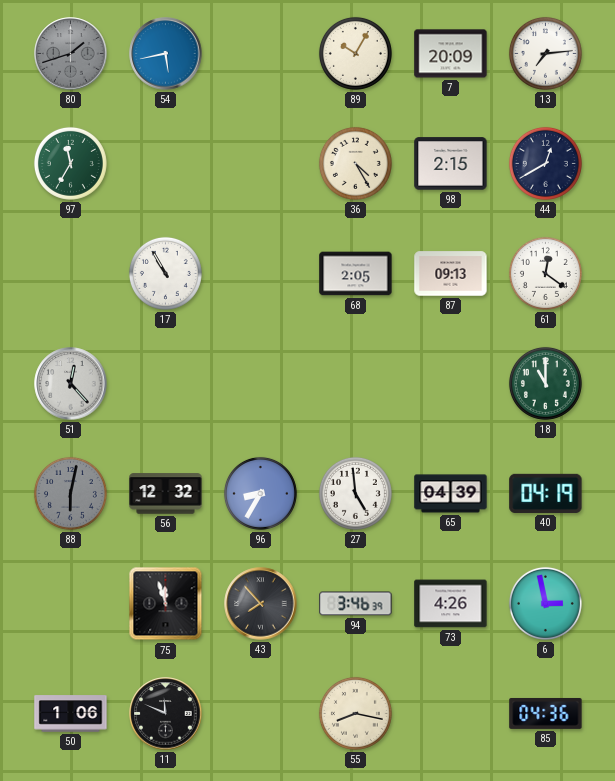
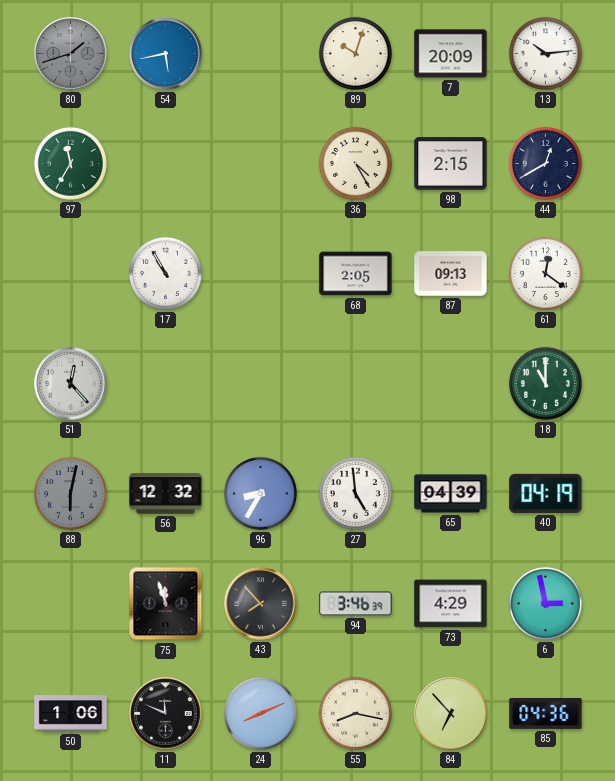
89: 10:05 -> 10:03 (355, 53)
13: 7:14 -> 10:14 (545, 53)
73: 4:26 -> 4:29 (451, 604)
24: none -> 8:11 (260, 713)
84: none -> 6:53 (451, 714)
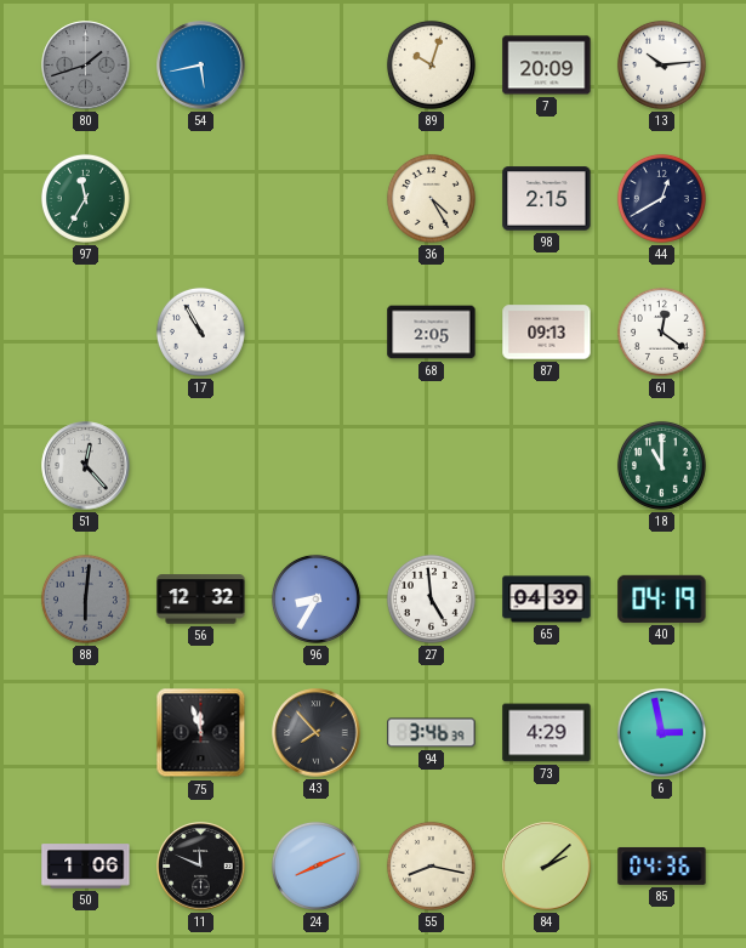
88: 6:02 -> 6:01 (85, 598)
84: 6:53 -> 2:08 (547, 867)
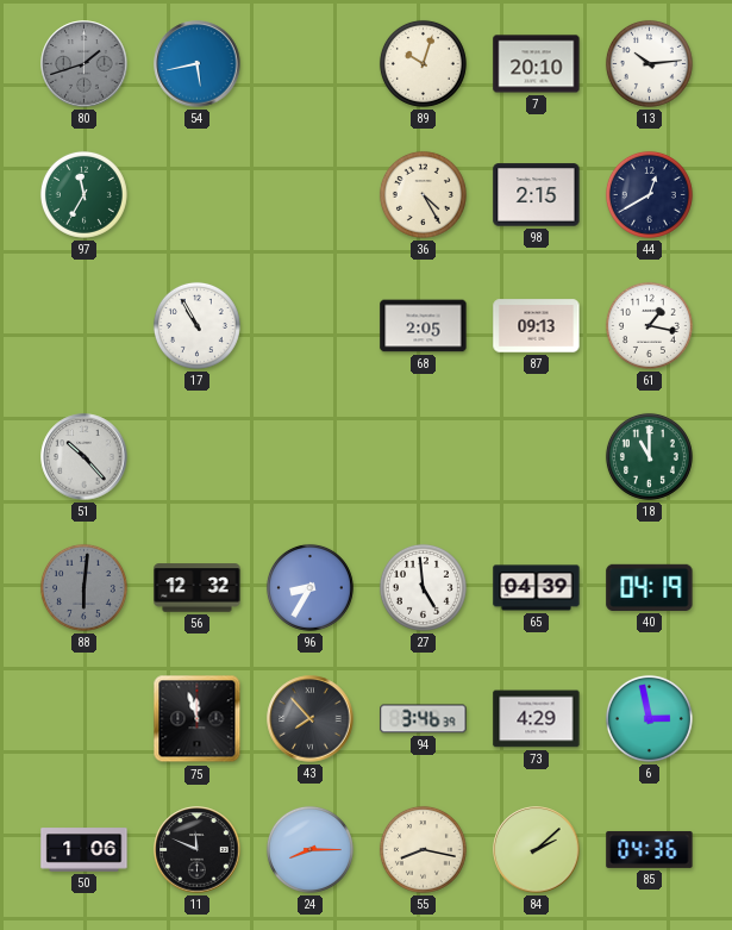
7: 20:09 -> 20:10 (537, 64)
61: 12:21 -> 1:17 (649, 325)
51: 12:23 -> 10:23 (85, 457)
24: 8:11 -> 8:15 (309, 849)
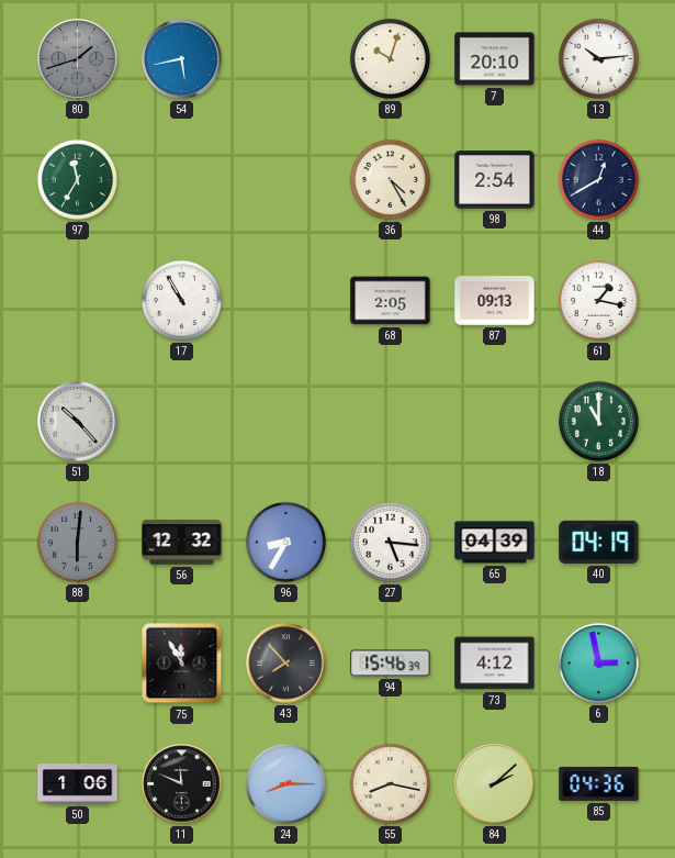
98: 2:15 -> 2:54 (495, 180)
27: 4:59 -> 5:16 (390, 542)
75: 11:57 -> 11:55 (182, 664)
94: 3:46 -> 15:46 (391, 664)
73: 4:29 -> 4:12 (495, 664)
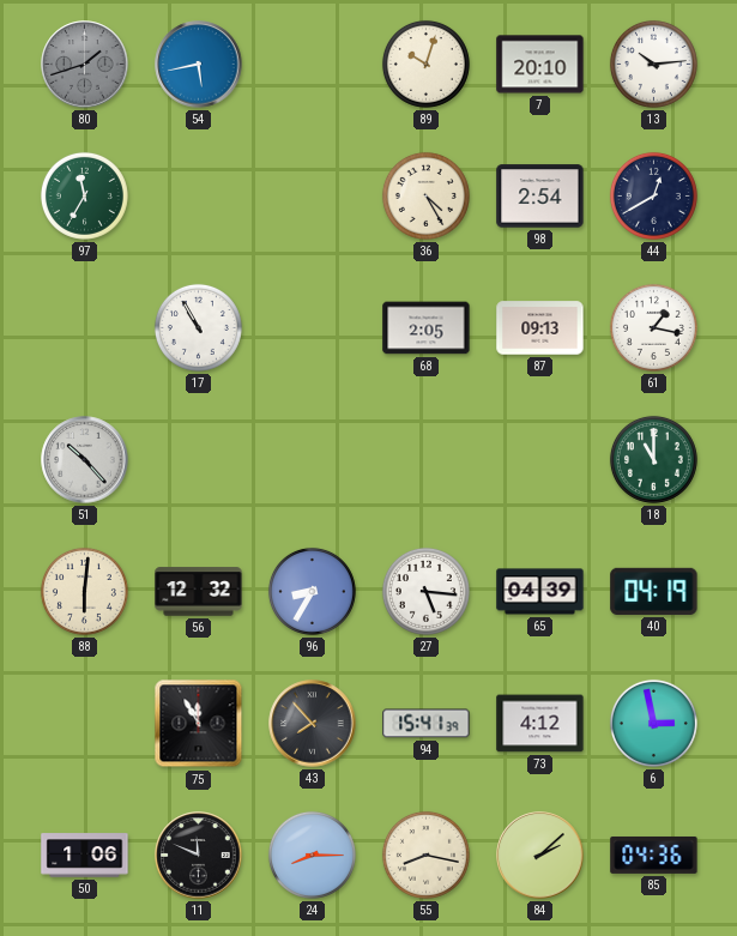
88 dial: grey -> cream (84, 591)
94: 15:46 -> 15:41 (427, 724)
